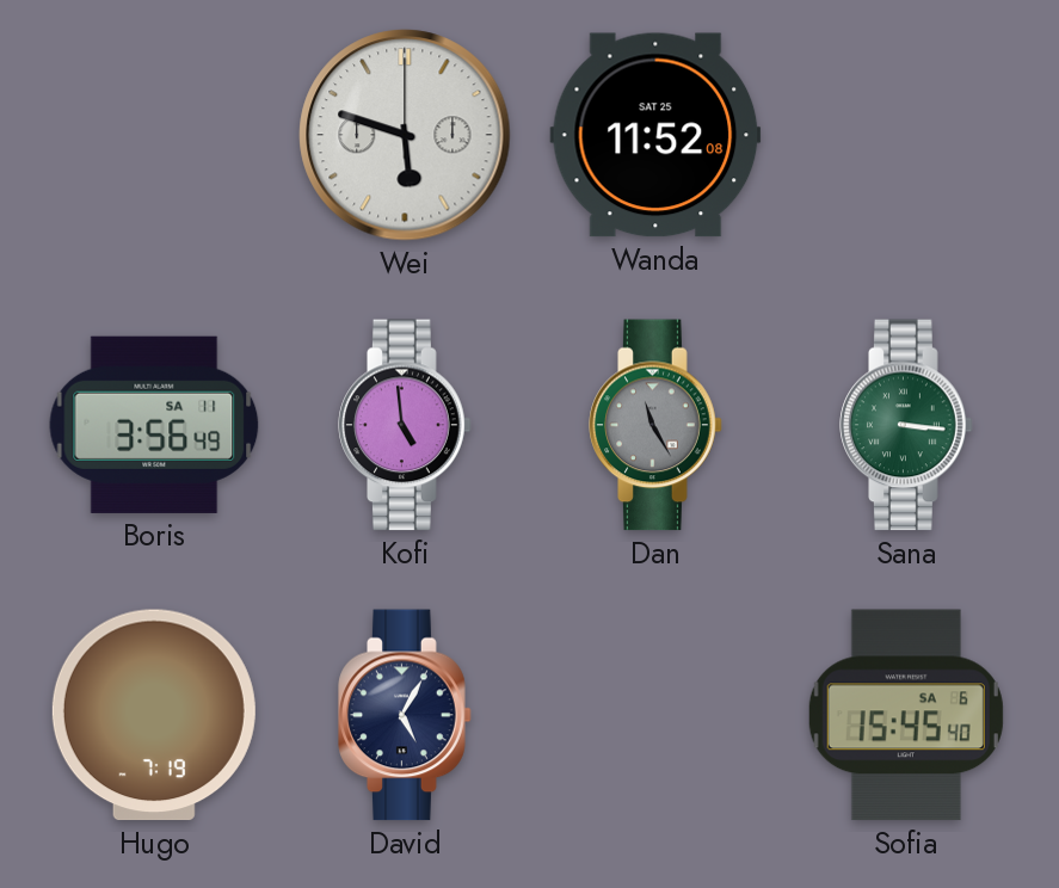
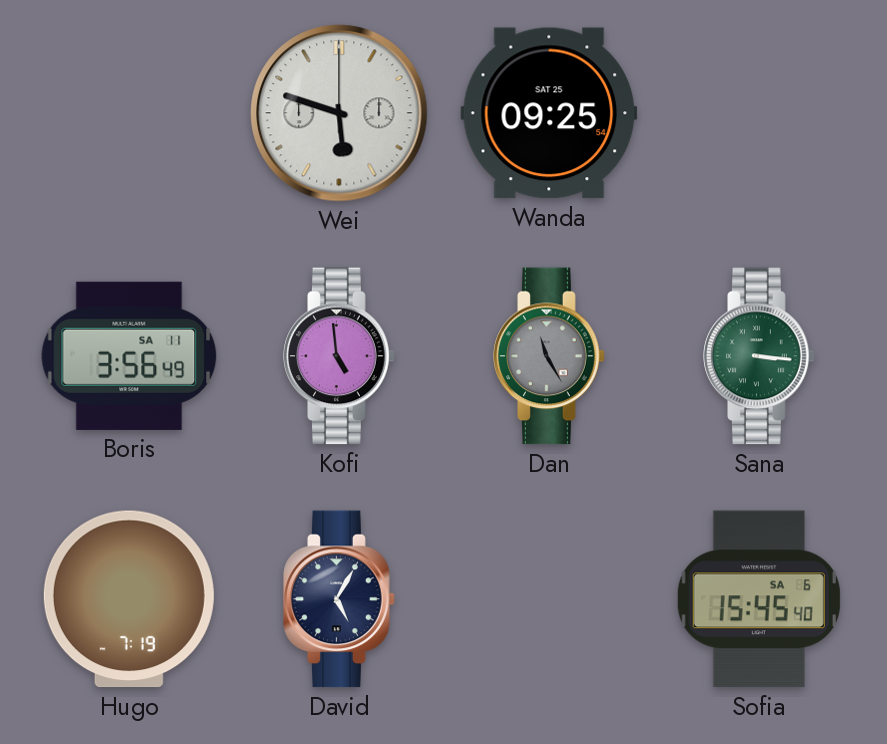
Wanda: 11:52 -> 09:25 (549, 113)
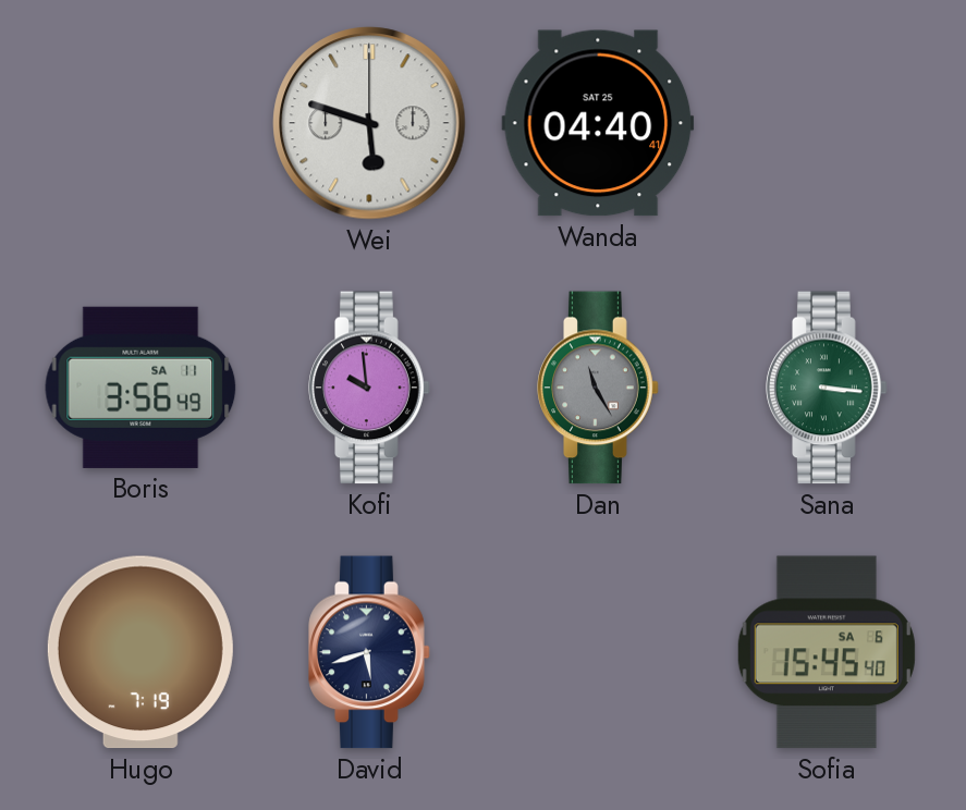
Wanda: 09:25 -> 04:40 (598, 123)
Kofi: 4:59 -> 9:59 (369, 388)
David: 5:05 -> 5:42 (369, 652)
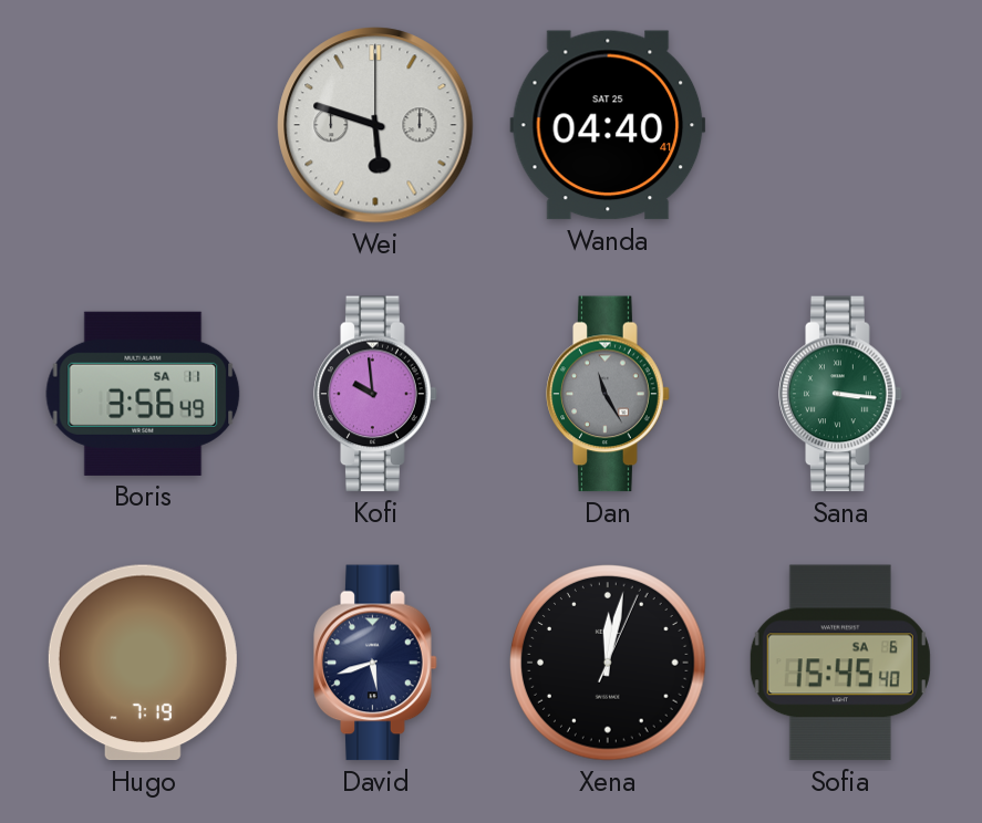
Xena: none -> 12:02 (608, 663)
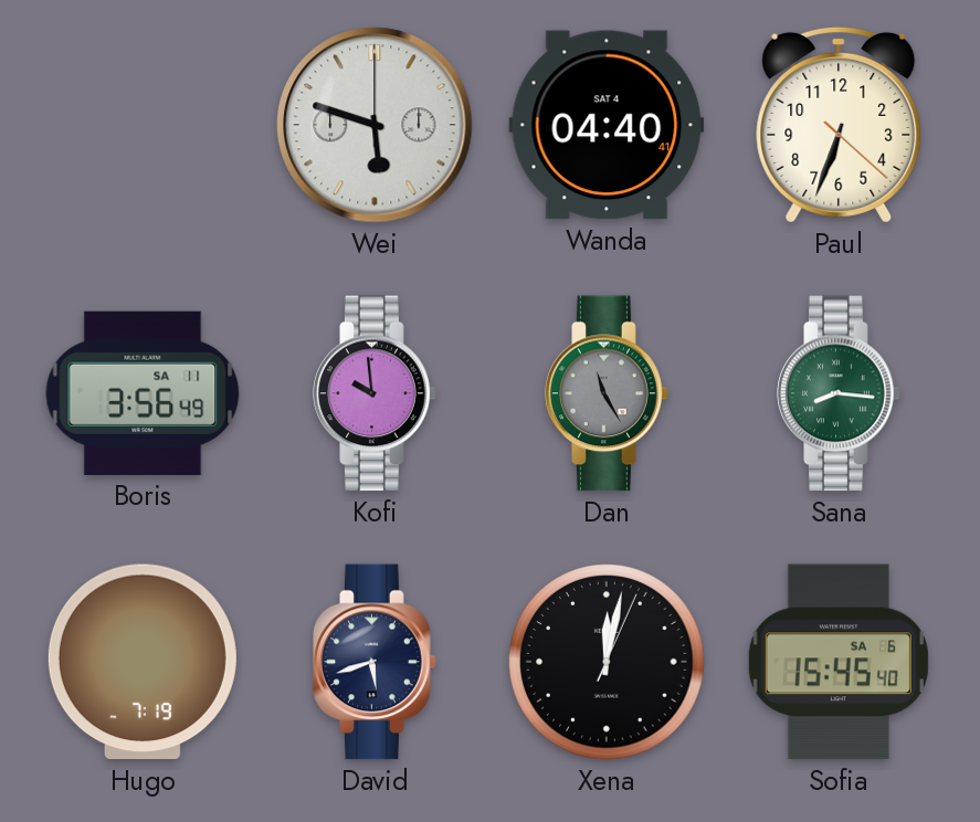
Wanda date: SAT 25 -> SAT 4 (607, 125)
Paul: none -> 6:33 (839, 125)
Sana: 3:16 -> 8:16 (839, 393)
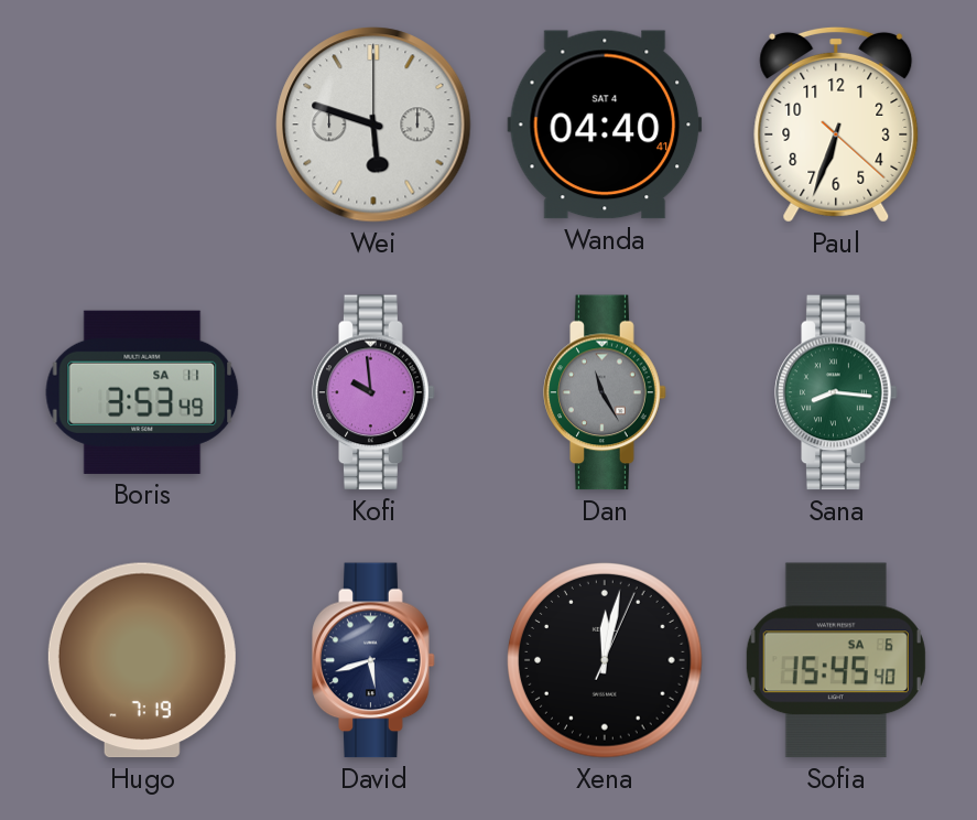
Boris: 3:56 -> 3:53 (142, 392)
